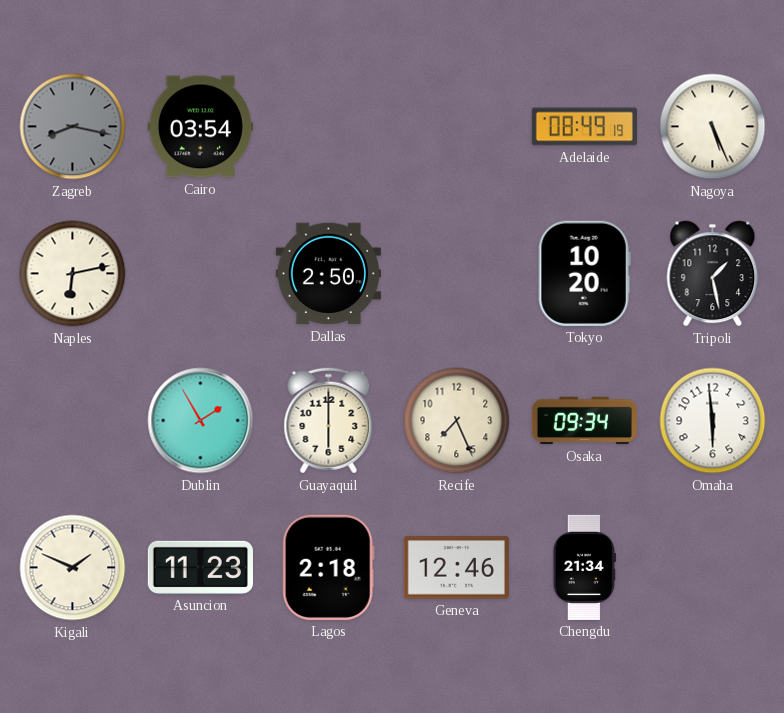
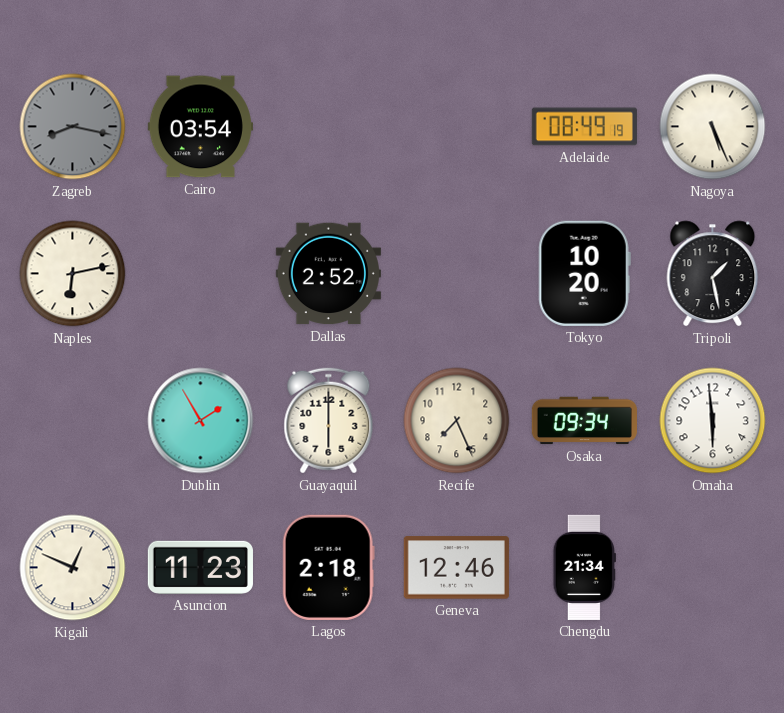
Dallas: 2:50 -> 2:52 (328, 274)
Kigali: 1:49 -> 12:49 (73, 568)
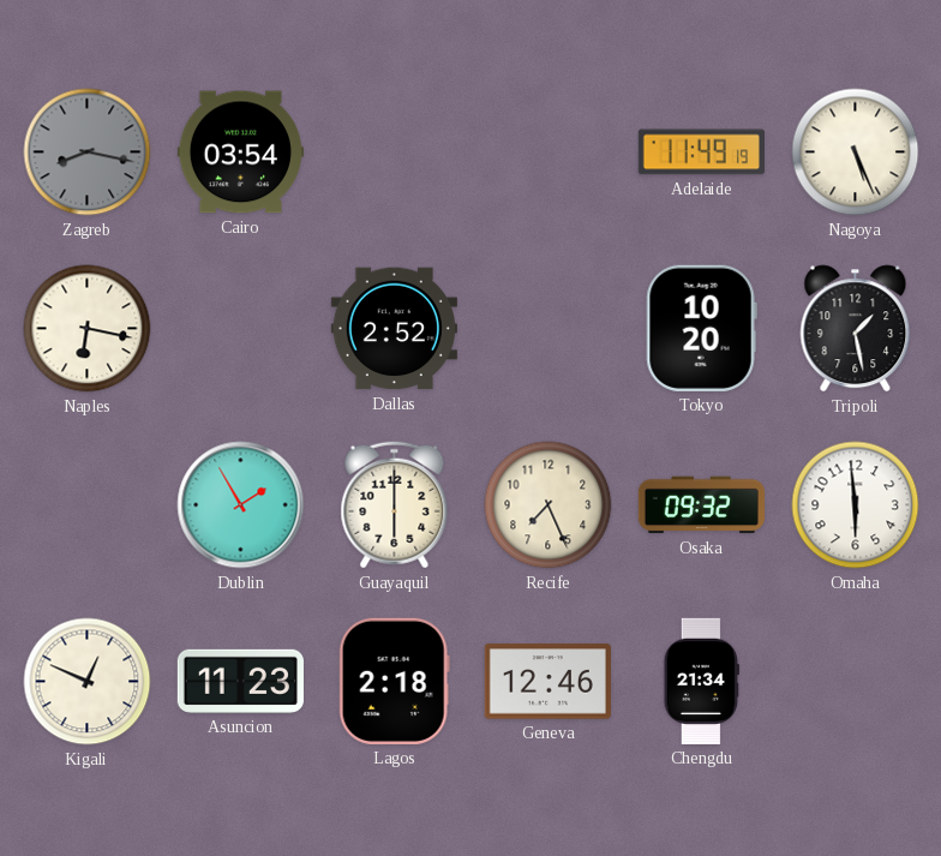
Adelaide: 08:49 -> 11:49 (701, 152)
Naples: 6:13 -> 6:17 (88, 329)
Osaka: 09:34 -> 09:32 (701, 505)
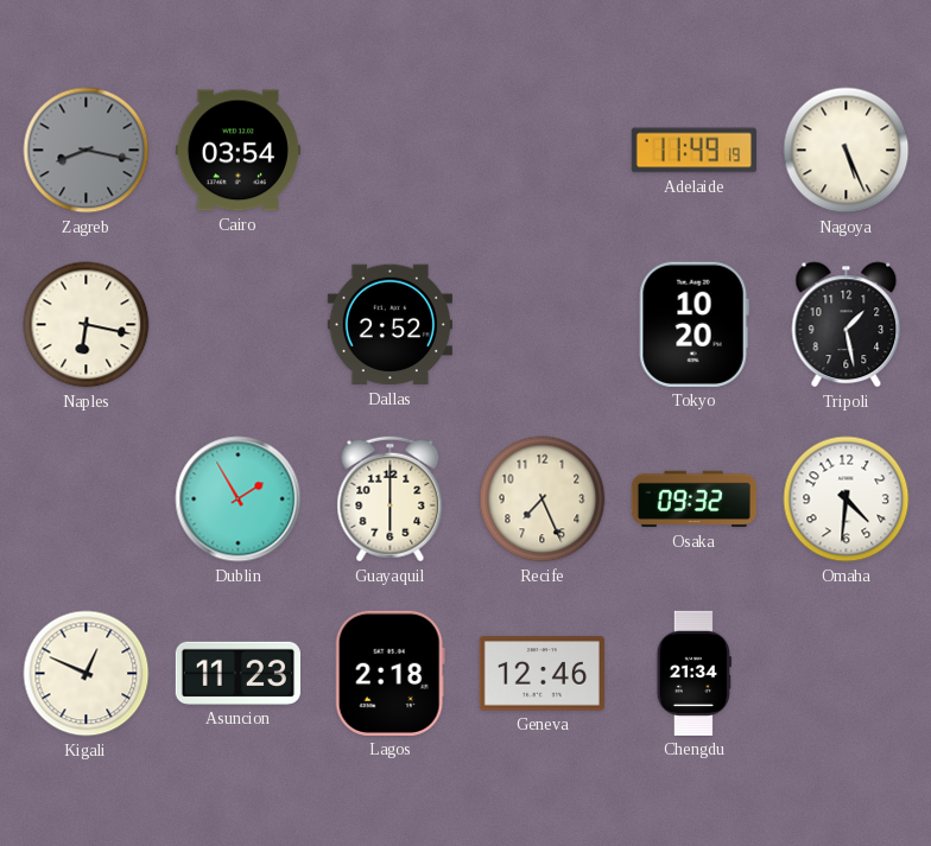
Omaha: 5:59 -> 4:31 (847, 500)
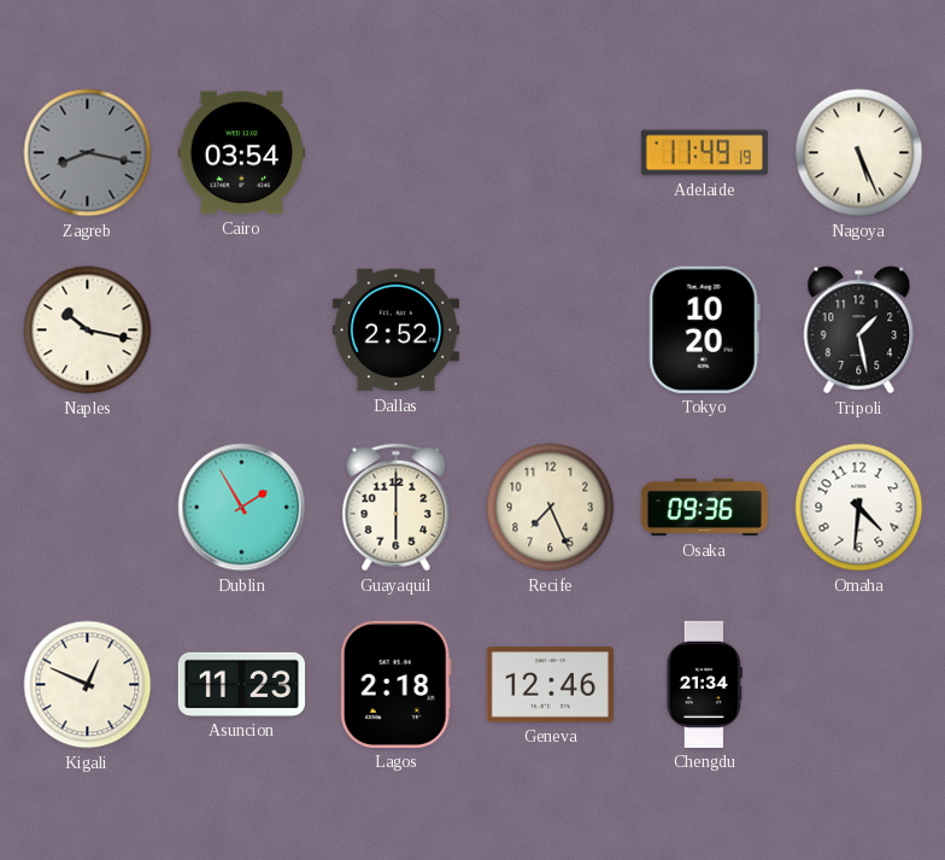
Naples: 6:17 -> 10:17 (88, 330)
Osaka: 09:32 -> 09:36 (704, 508)
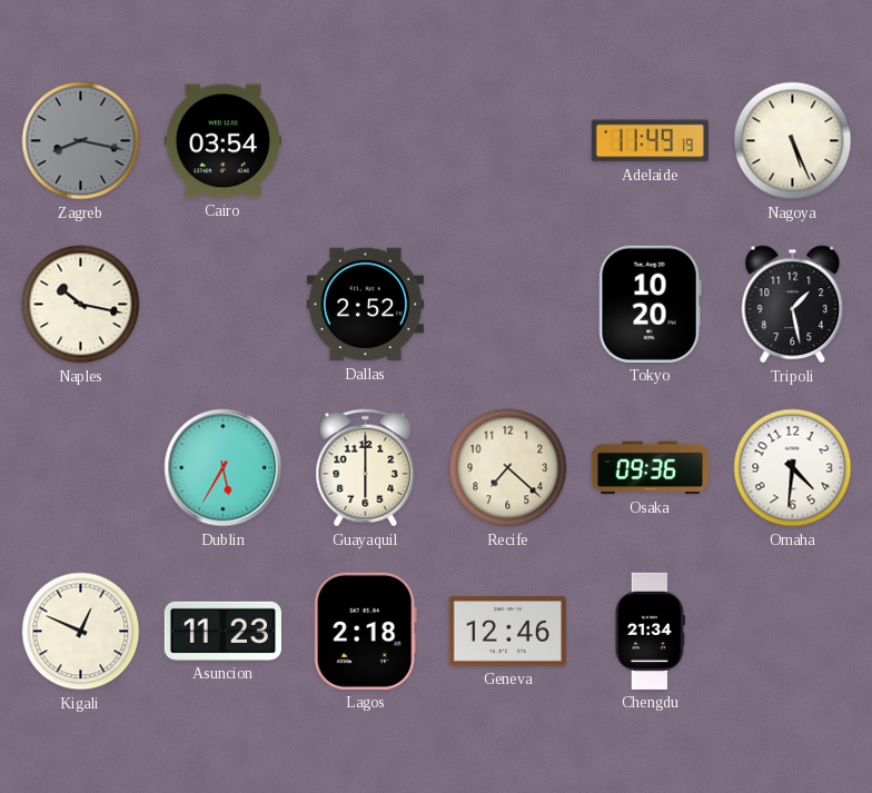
Dublin: 1:55 -> 5:35 (224, 468)
Recife: 7:26 -> 7:22 (508, 468)
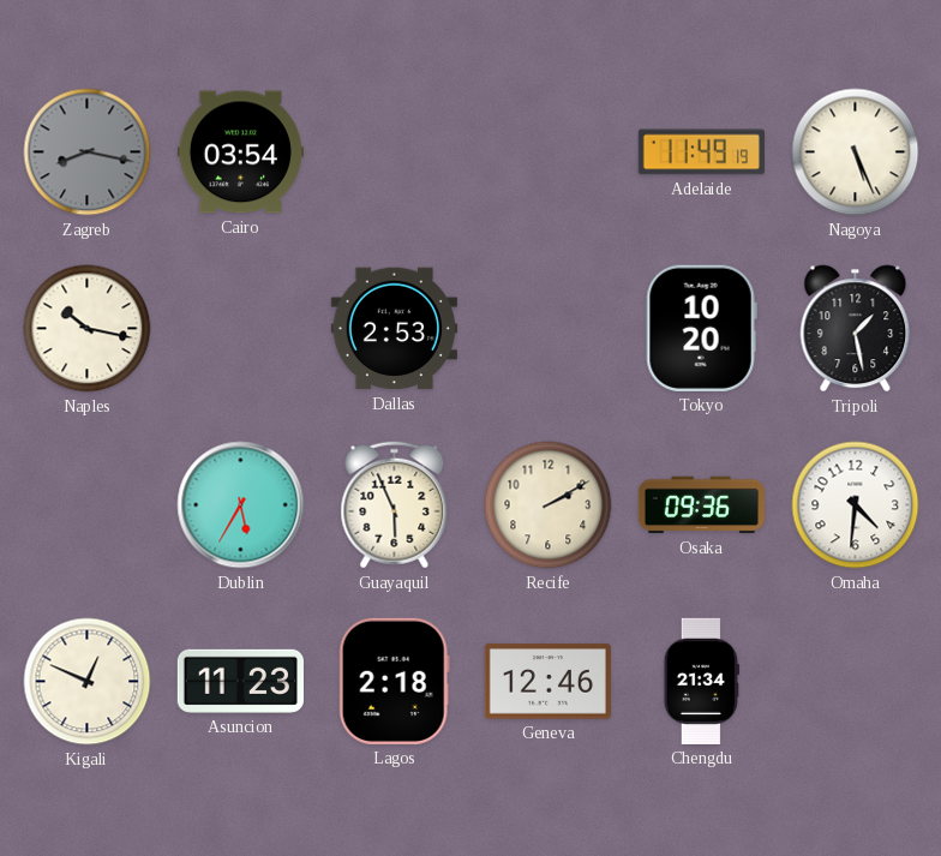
Dallas: 2:52 -> 2:53 (394, 329)
Guayaquil: 6:00 -> 5:56 (395, 505)
Recife: 7:22 -> 2:10 (549, 505)
